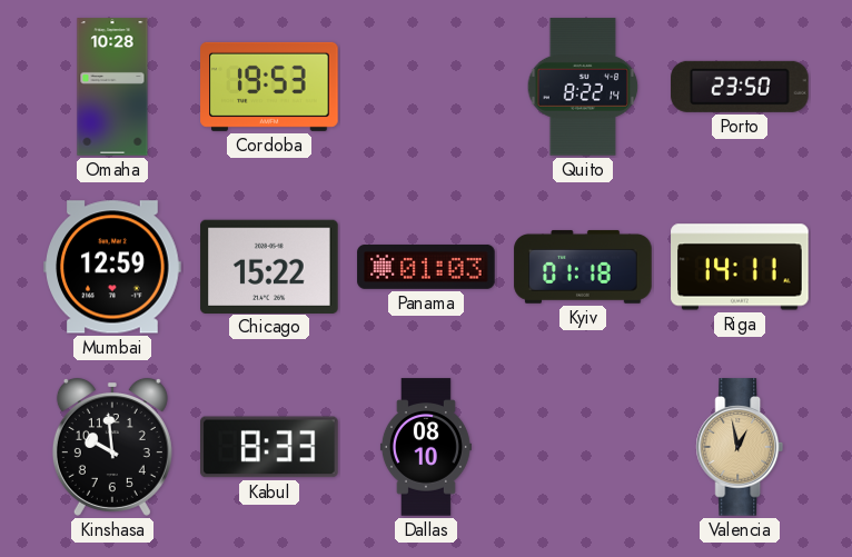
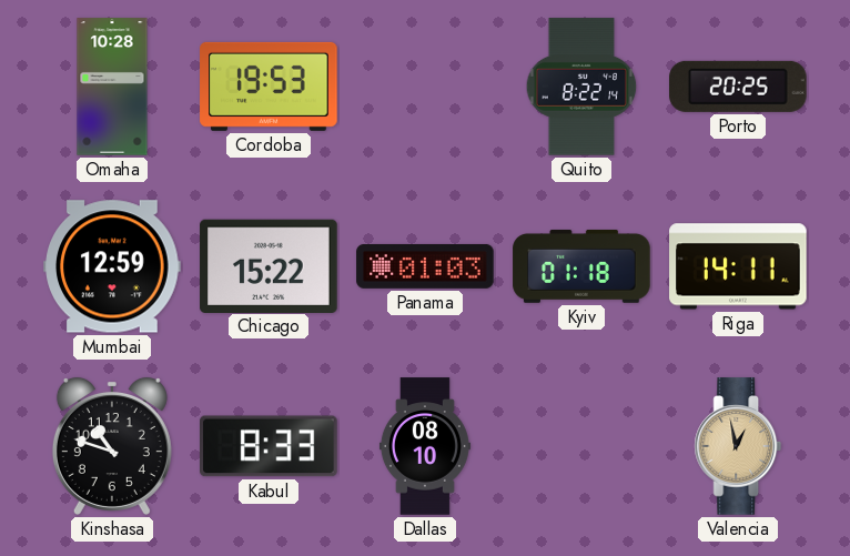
Porto: 23:50 -> 20:25 (738, 87)
Kinshasa: 9:59 -> 10:48 (112, 446)
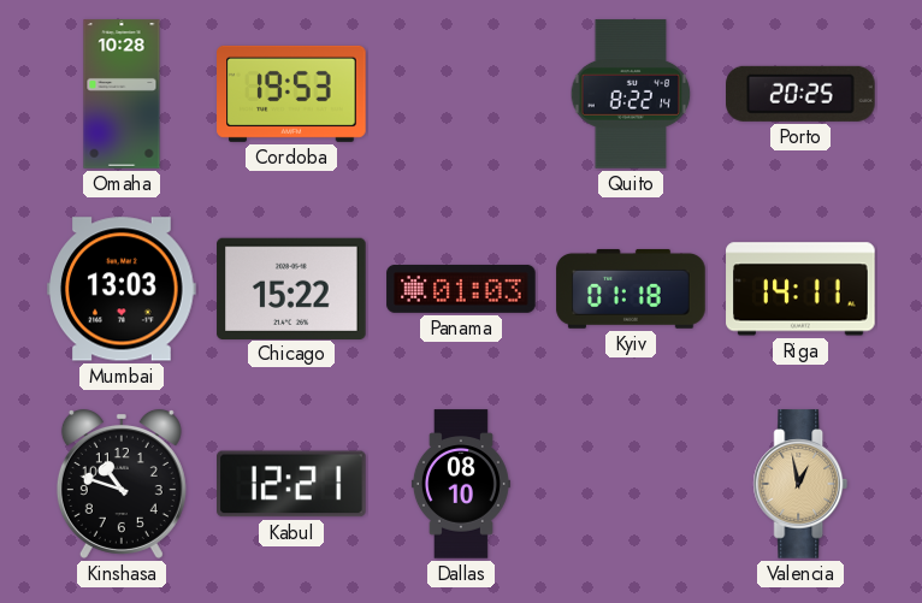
Mumbai: 12:59 -> 13:03 (122, 289)
Kabul: 8:33 -> 12:21 (292, 484)
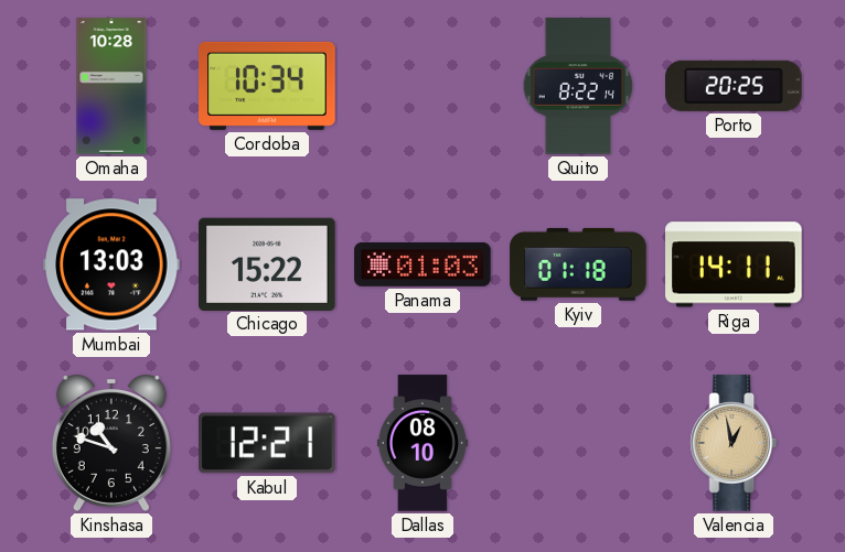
Cordoba: 19:53 -> 10:34 (267, 86)
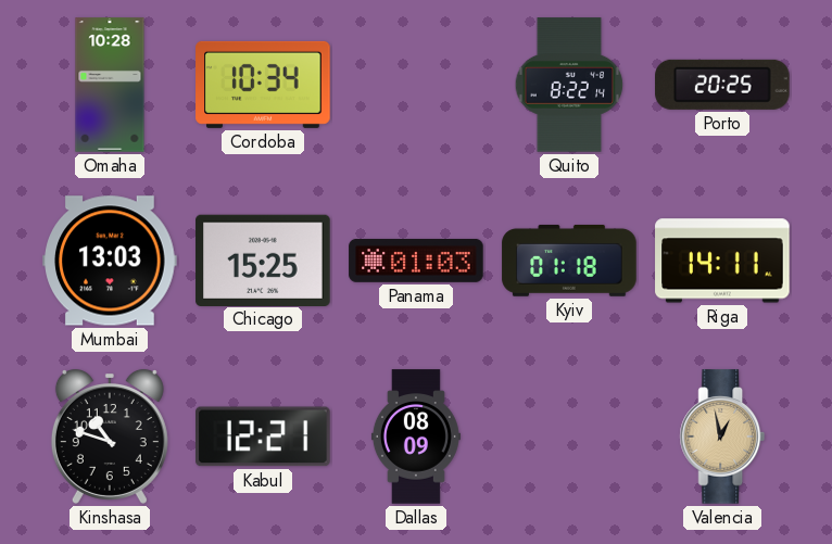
Chicago: 15:22 -> 15:25 (263, 260)
Dallas: 08:10 -> 08:09 (416, 437)
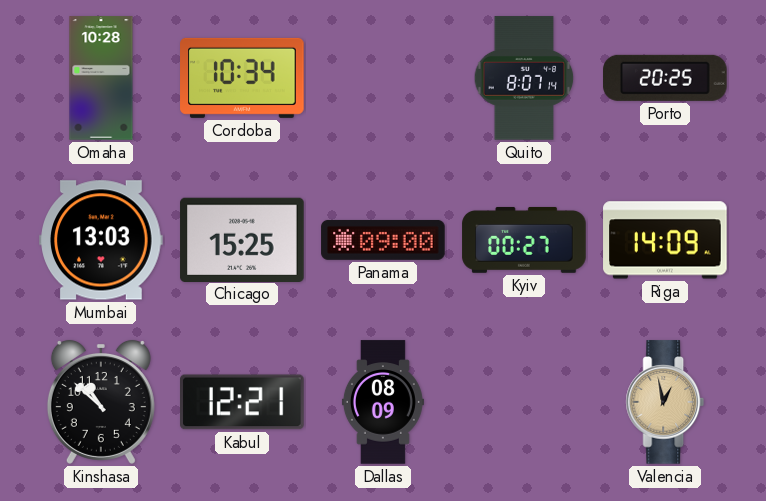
Quito: 8:22 -> 8:07 (524, 78)
Panama: 01:03 -> 09:00 (383, 240)
Kyiv: 01:18 -> 00:27 (524, 240)
Riga: 14:11 -> 14:09 (665, 240)
Kinshasa: 10:48 -> 10:52 (101, 402)
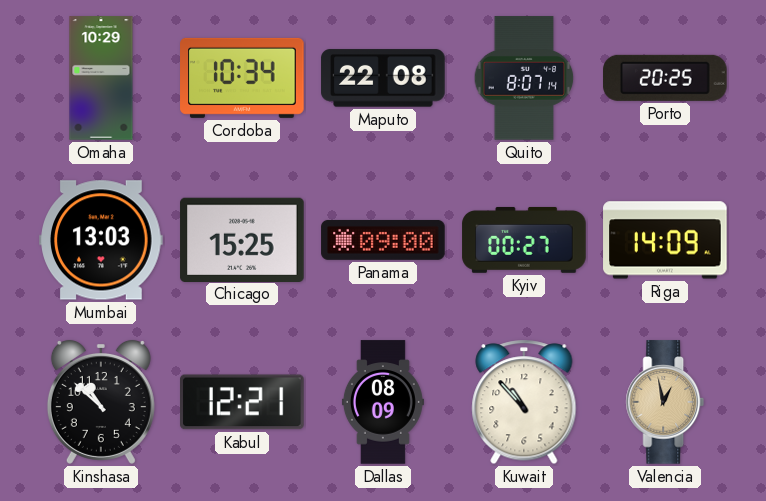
Omaha: 10:28 -> 10:29 (101, 78)
Maputo: none -> 22:08 (383, 78)
Kuwait: none -> 10:53 (524, 402)
